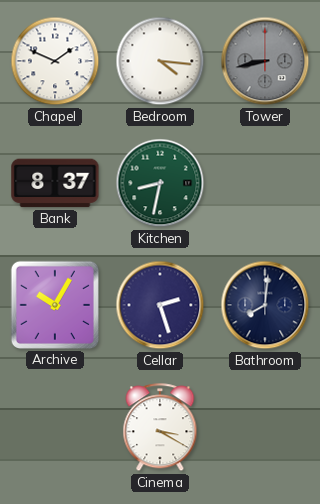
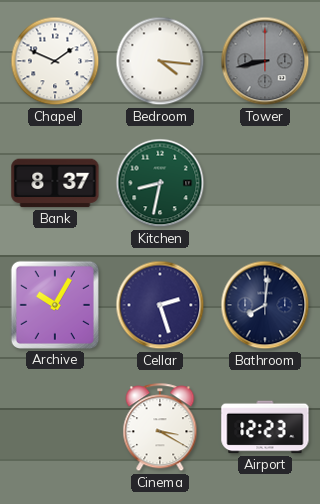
Airport: none -> 12:23 (265, 427)
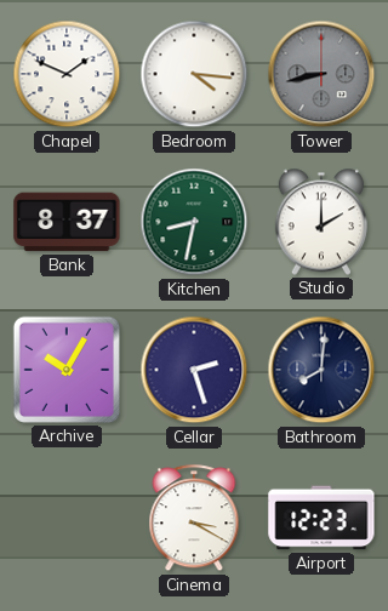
Studio: none -> 2:00 (320, 222)
